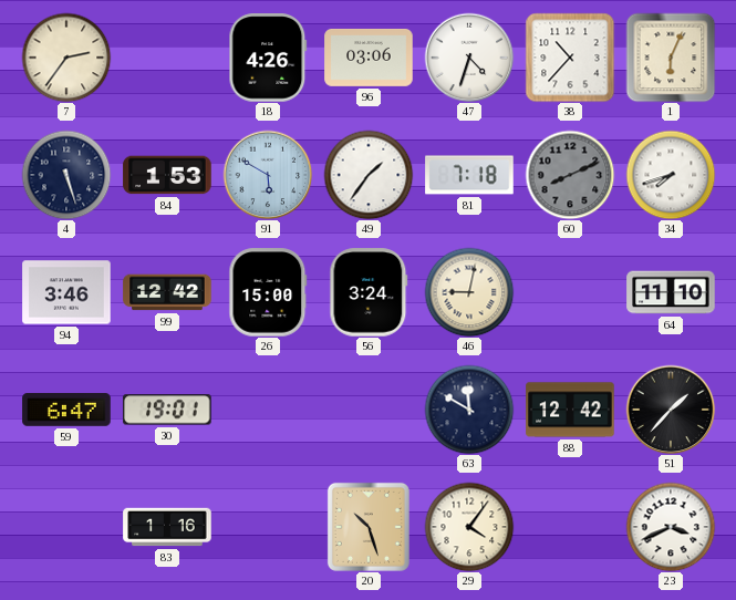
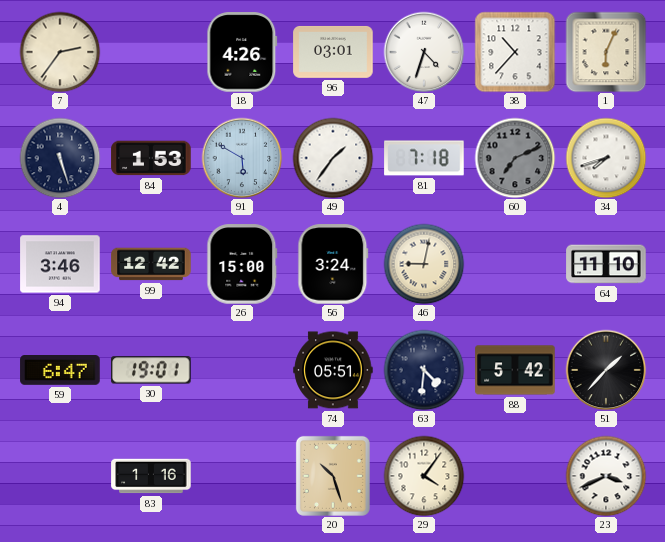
96: 03:06 -> 03:01 (333, 52)
60: 8:11 -> 7:11 (515, 158)
74: none -> 05:51 (333, 370)
63: 11:50 -> 4:31 (424, 370)
88: 12:42 -> 5:42 (515, 370)
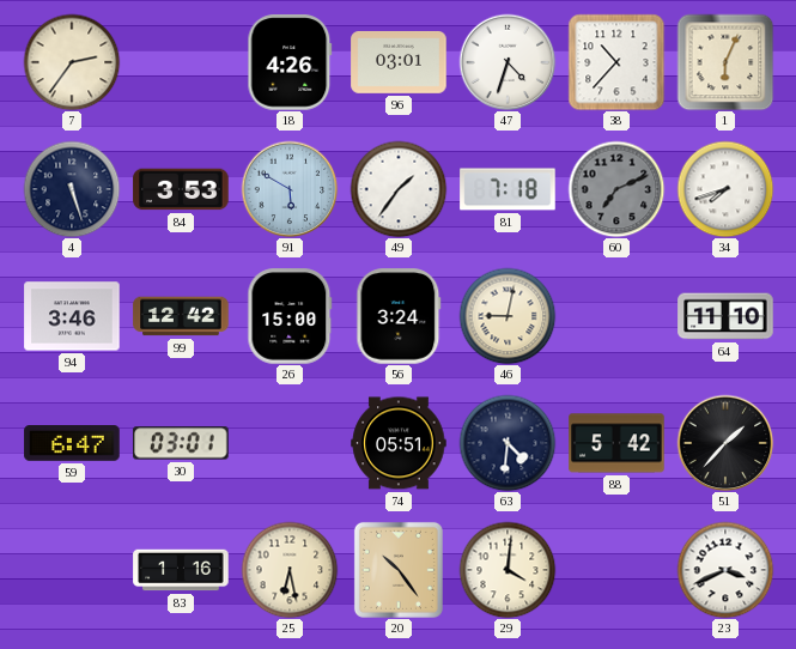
84: 1:53 -> 3:53 (181, 189)
30: 19:01 -> 03:01 (181, 443)
25: none -> 6:28 (290, 570)
20: 10:27 -> 10:24 (399, 570)
29: 4:06 -> 4:01 (508, 570)
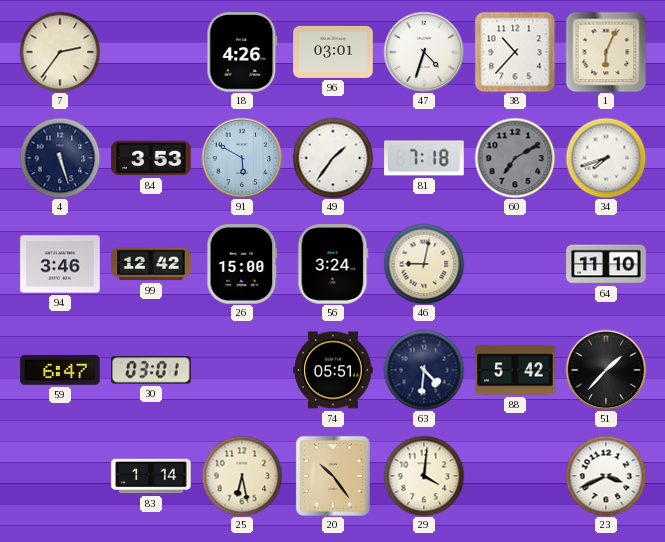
60: 7:11 -> 7:10 (515, 158)
83: 1:16 -> 1:14 (151, 476)
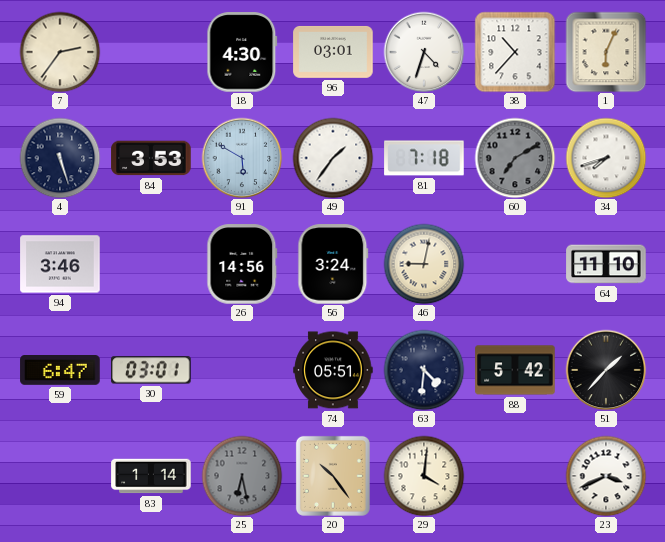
18: 4:26 -> 4:30 (242, 52)
99: 12:42 -> none (151, 264)
26: 15:00 -> 14:56 (242, 264)
25 dial: cream -> grey (242, 476)
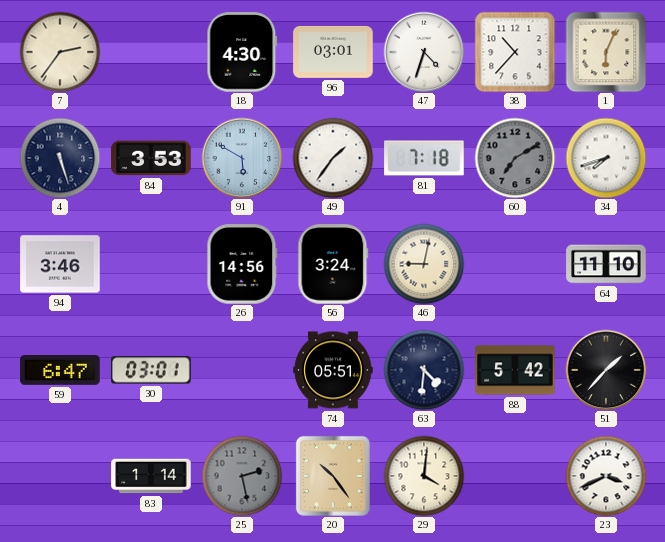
25: 6:28 -> 2:28 (242, 476)
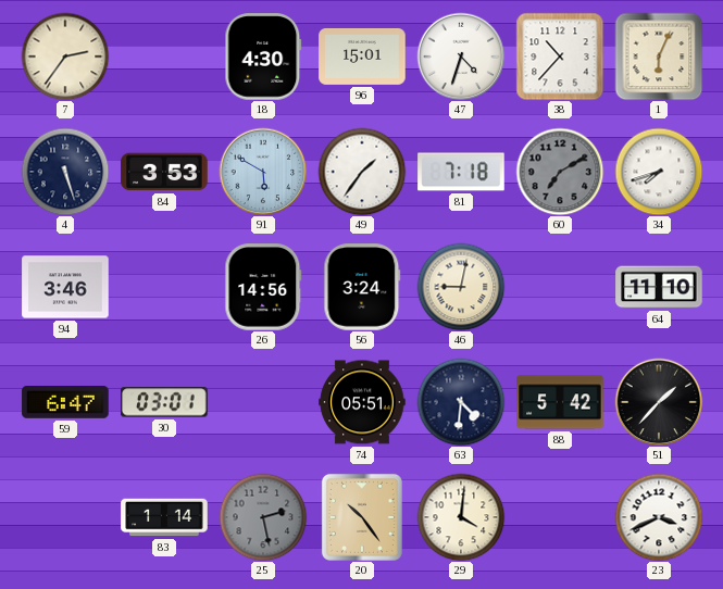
96: 03:01 -> 15:01 (362, 57)
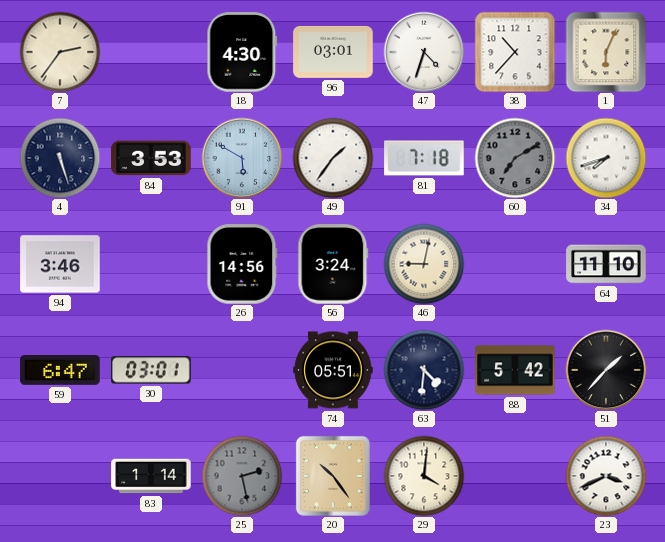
96: 15:01 -> 03:01 (333, 52)
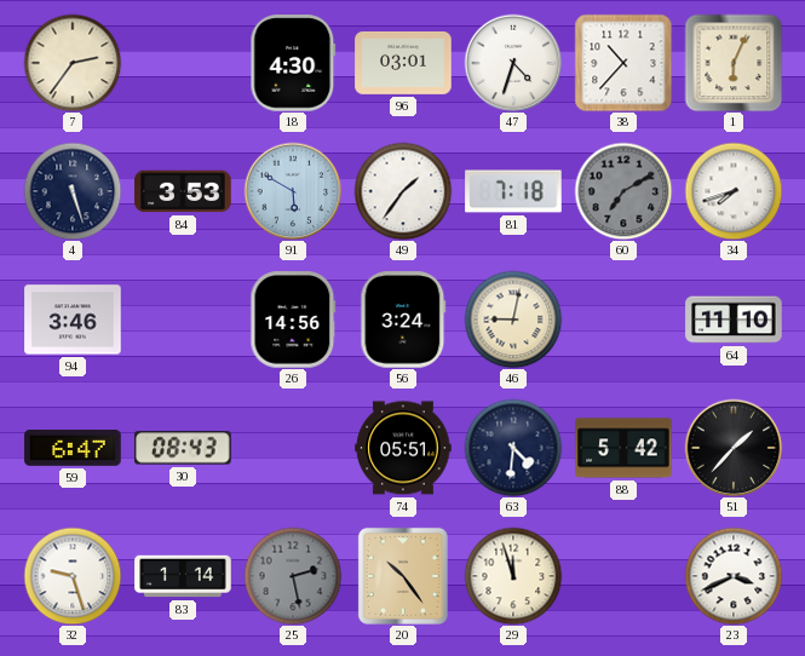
30: 03:01 -> 08:43 (183, 448)
32: none -> 9:27 (73, 576)
29: 4:01 -> 11:57 (513, 576)
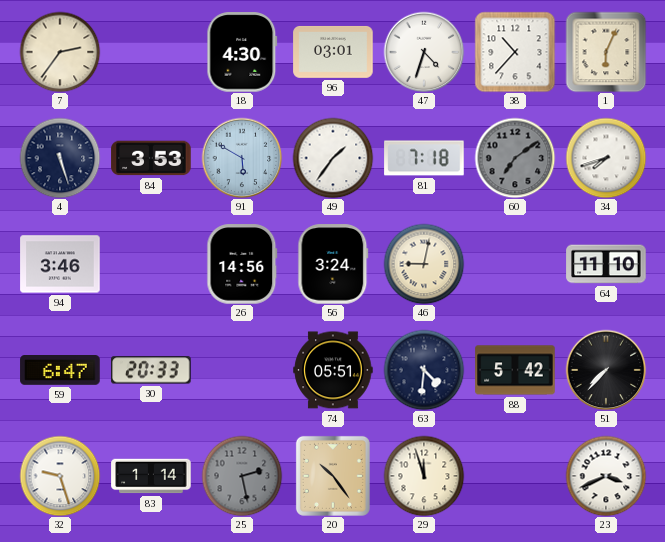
60: 7:10 -> 7:09 (515, 158)
30: 08:43 -> 20:33 (151, 370)
51: 1:37 -> 7:37 (606, 370)
